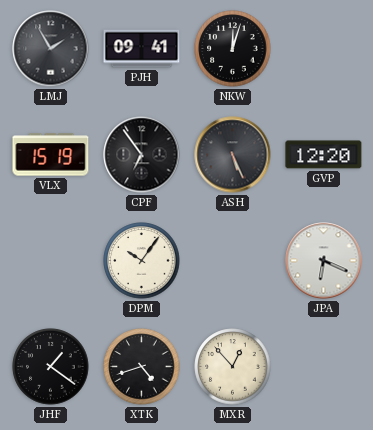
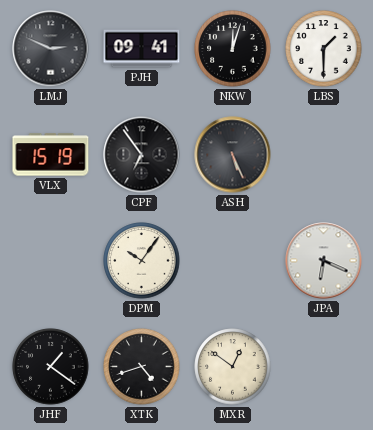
LMJ: 1:55 -> 2:49 (51, 49)
LBS: none -> 1:30 (324, 49)
GVP: 12:20 -> none (324, 155)
MXR: 12:53 -> 12:51 (233, 367)
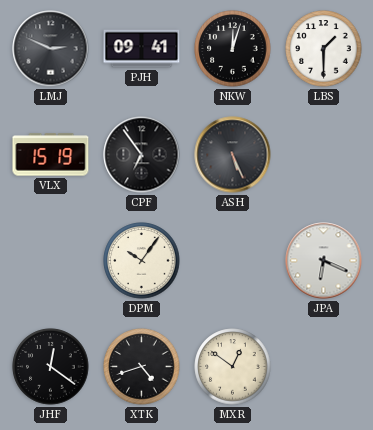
JHF: 1:21 -> 12:21 (51, 367)
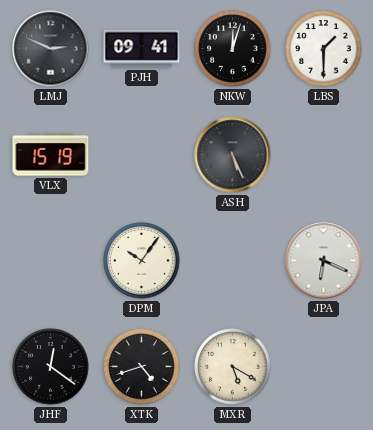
CPF: 6:54 -> none (142, 155)
MXR: 12:51 -> 5:20 (233, 367)
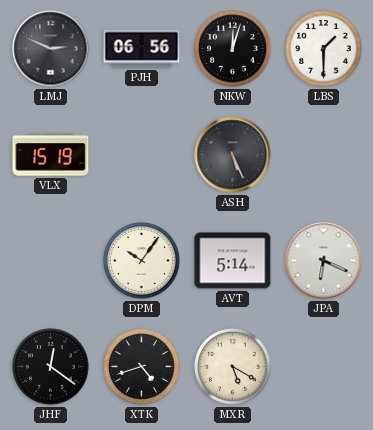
PJH: 09:41 -> 06:56 (142, 49)
AVT: none -> 5:14 (233, 261)
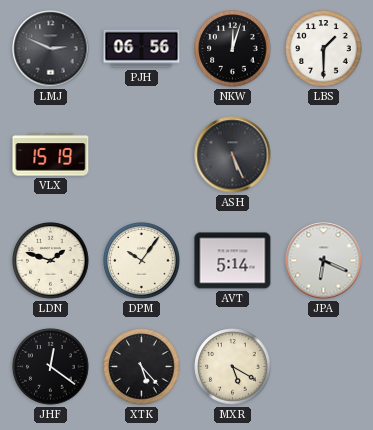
LDN: none -> 1:48 (51, 261)
XTK: 4:42 -> 5:23 (142, 367)
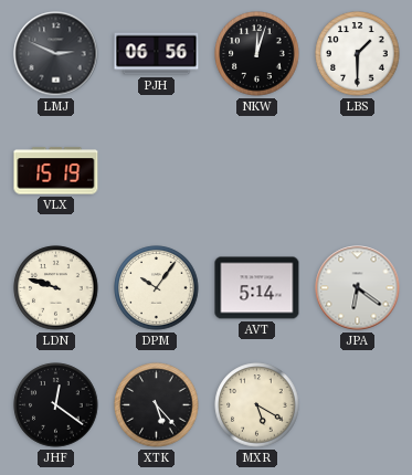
ASH: 5:26 -> none (233, 155)
LDN: 1:48 -> 9:48 (56, 288)
JPA: 6:19 -> 6:21 (358, 288)
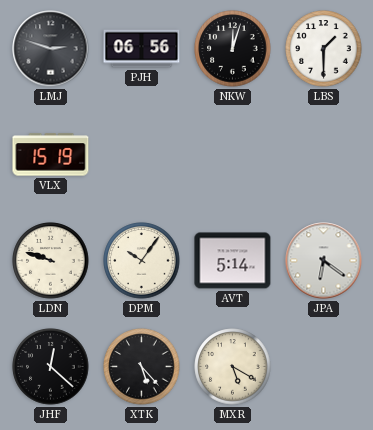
LMJ: 2:49 -> 2:48 (51, 49)
JHF: 12:21 -> 12:22 (51, 367)
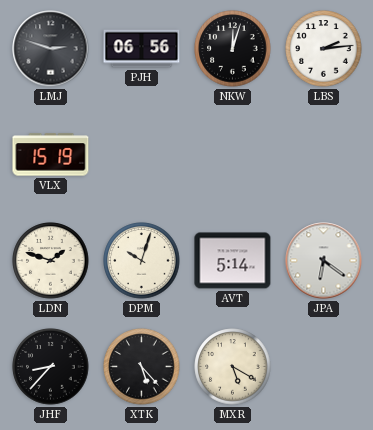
LBS: 1:30 -> 2:14 (324, 49)
LDN: 9:48 -> 1:48 (51, 261)
DPM: 10:06 -> 10:03 (142, 261)
JHF: 12:22 -> 8:37 (51, 367)
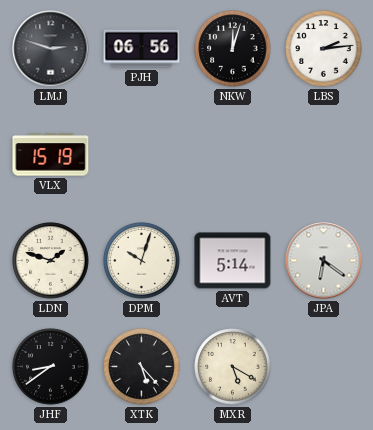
JHF: 8:37 -> 8:39 (51, 367)
